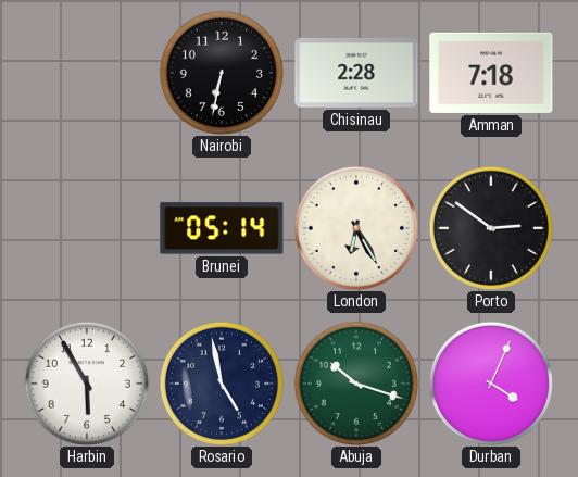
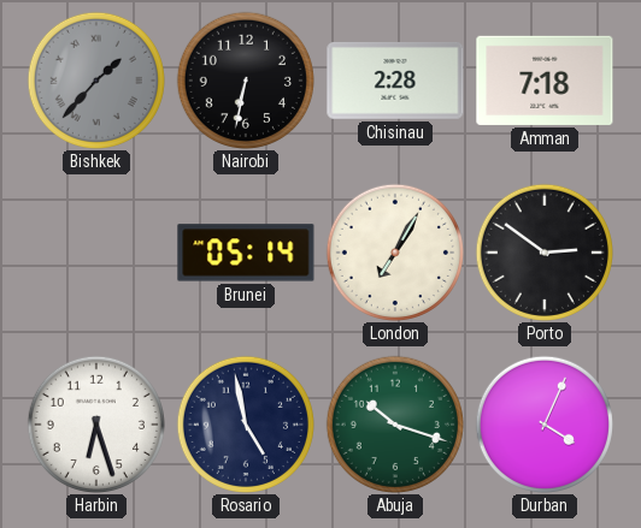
Bishkek: none -> 1:37 (96, 81)
London: 6:25 -> 7:05 (395, 253)
Harbin: 5:55 -> 6:27 (96, 425)
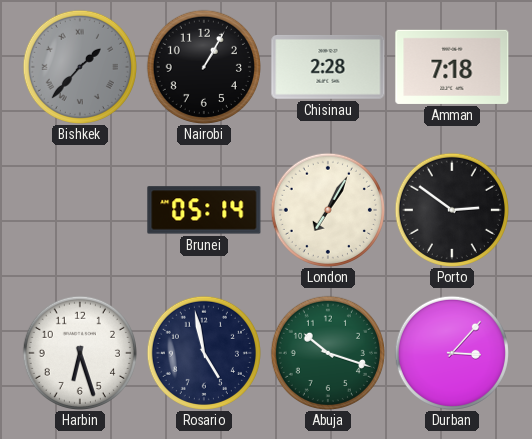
Nairobi: 6:32 -> 1:05 (204, 67)
Durban: 4:04 -> 3:07 (452, 353)
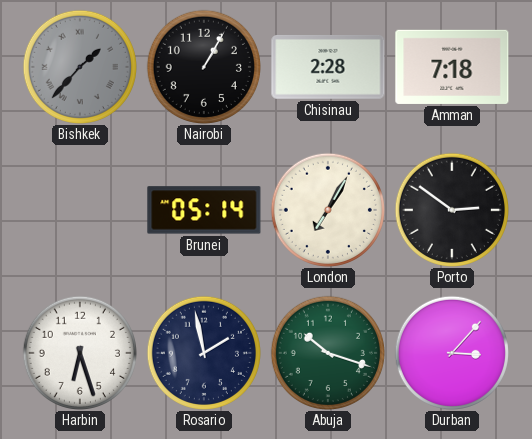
Rosario: 4:58 -> 1:58 (204, 353)
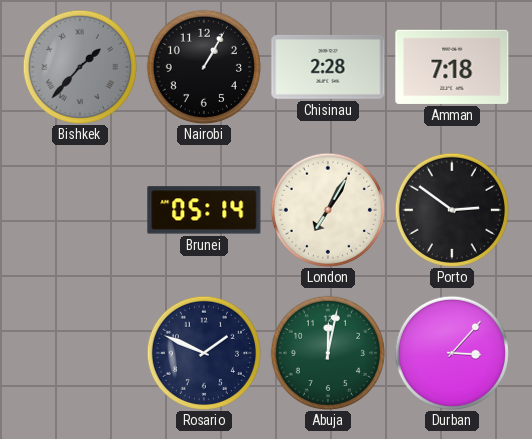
Harbin: 6:27 -> none (80, 353)
Rosario: 1:58 -> 1:49 (204, 353)
Abuja: 10:18 -> 12:02 (328, 353)
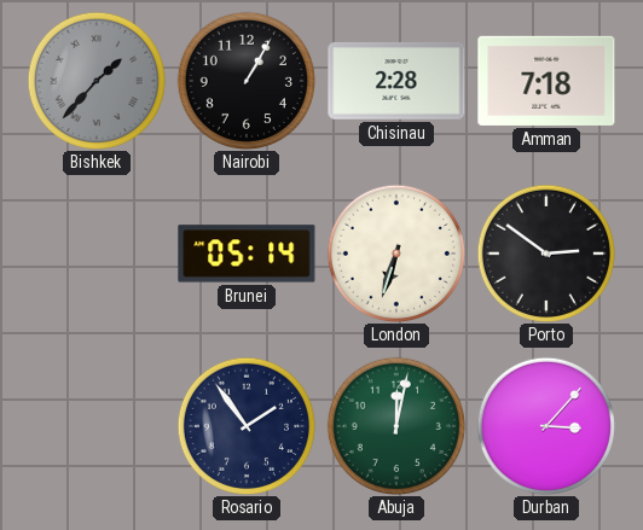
London: 7:05 -> 6:33 (396, 254)
Rosario: 1:49 -> 1:54 (247, 426)
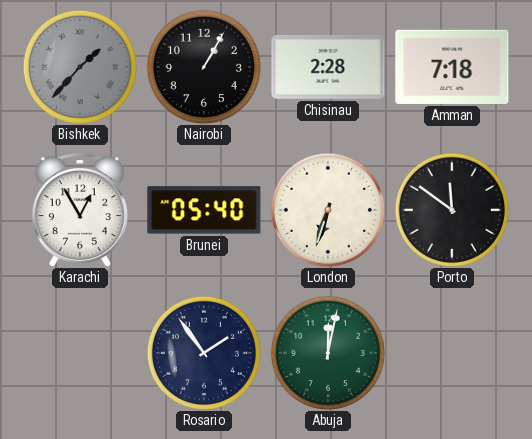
Karachi: none -> 12:55 (80, 211)
Brunei: 05:14 -> 05:40 (204, 210)
Porto: 2:51 -> 11:51 (452, 210)
Durban: 3:07 -> none (546, 426)
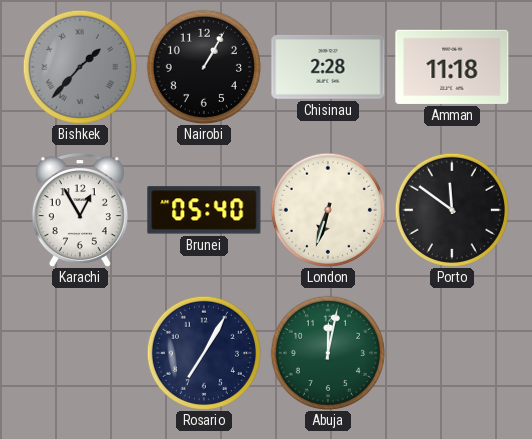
Amman: 7:18 -> 11:18 (452, 67)
Rosario: 1:54 -> 7:05 (204, 353)
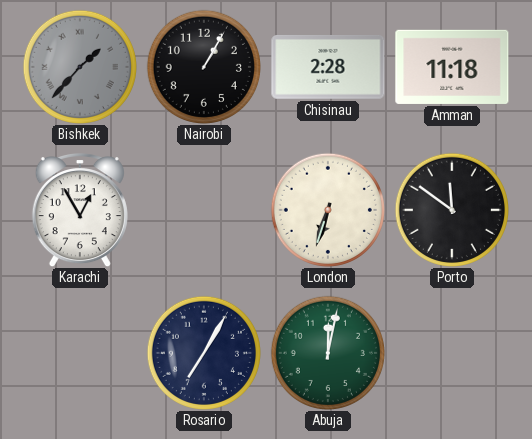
Brunei: 05:40 -> none (204, 210)
